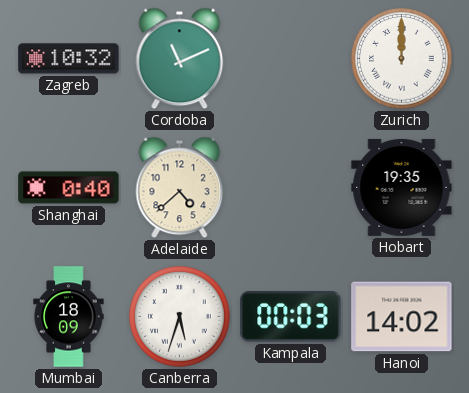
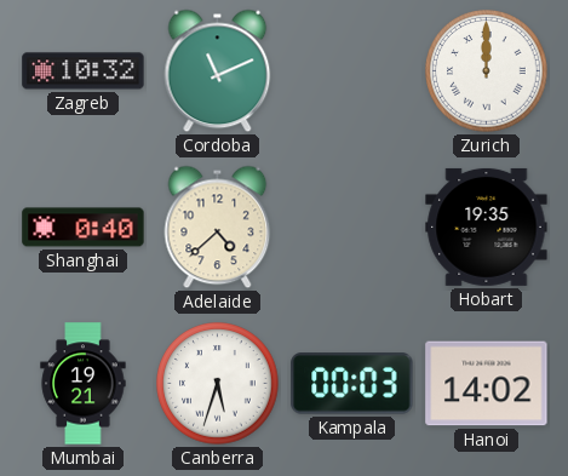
Mumbai: 18:09 -> 19:21 (84, 384)
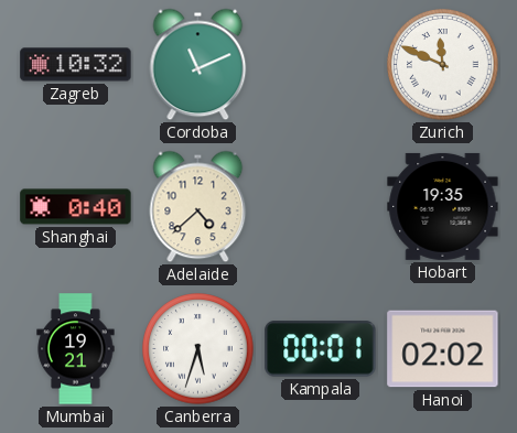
Zurich: 12:00 -> 11:49 (443, 65)
Kampala: 00:03 -> 00:01 (321, 349)
Hanoi: 14:02 -> 02:02 (443, 349)
